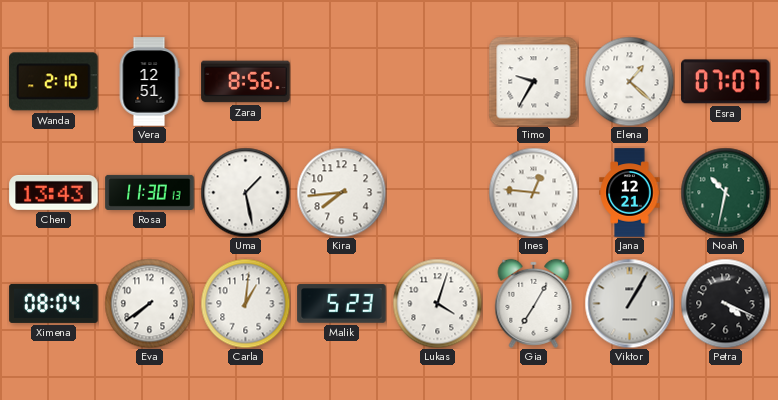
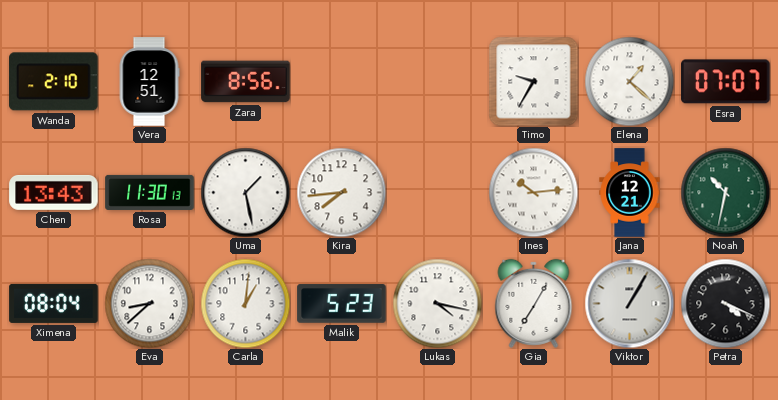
Ines: 12:46 -> 10:14 (533, 192)
Eva: 7:39 -> 8:38 (149, 303)
Lukas: 4:03 -> 4:17 (437, 303)
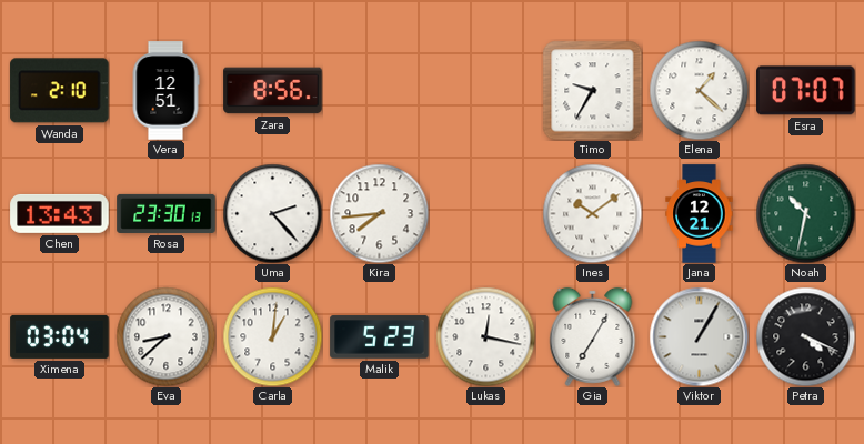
Rosa: 11:30 -> 23:30 (167, 213)
Uma: 1:28 -> 2:23 (272, 213)
Ines: 10:14 -> 10:09 (592, 213)
Ximena: 08:04 -> 03:04 (60, 336)
Lukas: 4:17 -> 12:17 (485, 336)
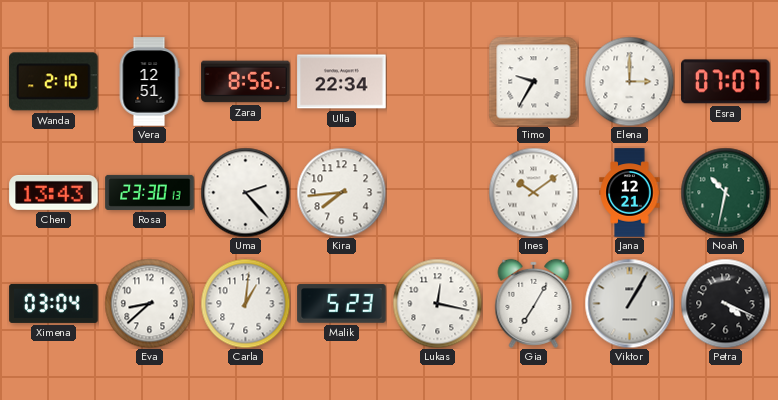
Ulla: none -> 22:34 (342, 82)
Elena: 1:22 -> 3:00 (629, 81)
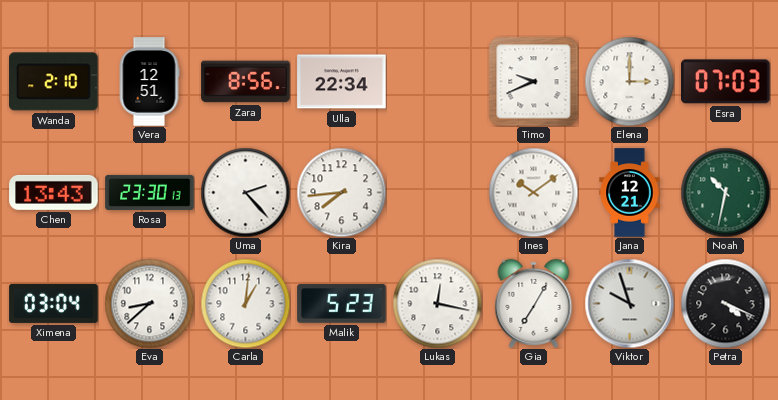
Timo: 9:35 -> 9:41 (533, 81)
Esra: 07:07 -> 07:03 (726, 82)
Viktor: 1:05 -> 9:57 (629, 303)
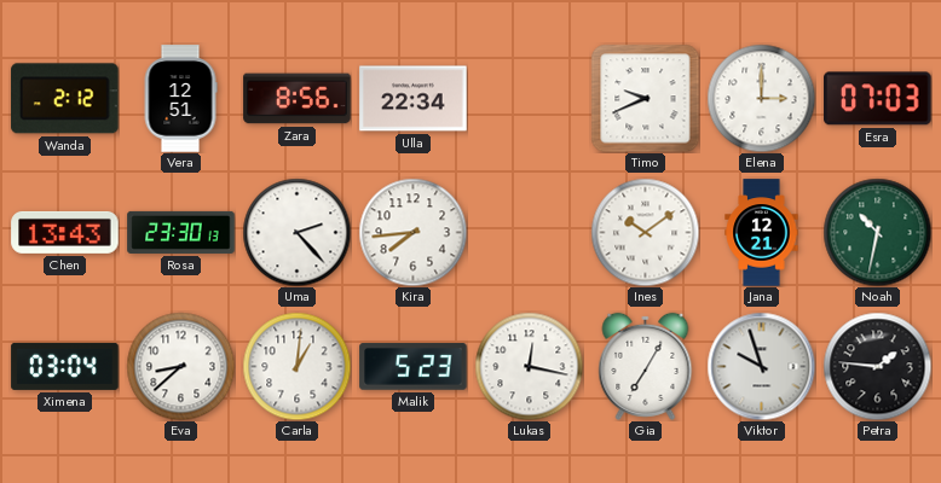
Wanda: 2:10 -> 2:12 (65, 99)
Petra: 4:19 -> 1:46 (877, 366)
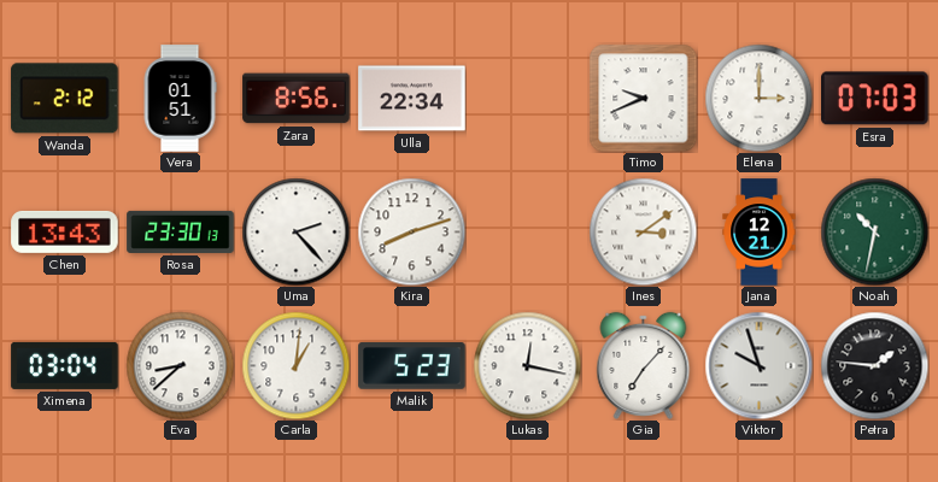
Vera: 12:51 -> 01:51 (180, 99)
Kira: 7:44 -> 8:12 (411, 231)
Ines: 10:09 -> 3:09 (643, 231)
Gia: 7:05 -> 7:07 (644, 365)
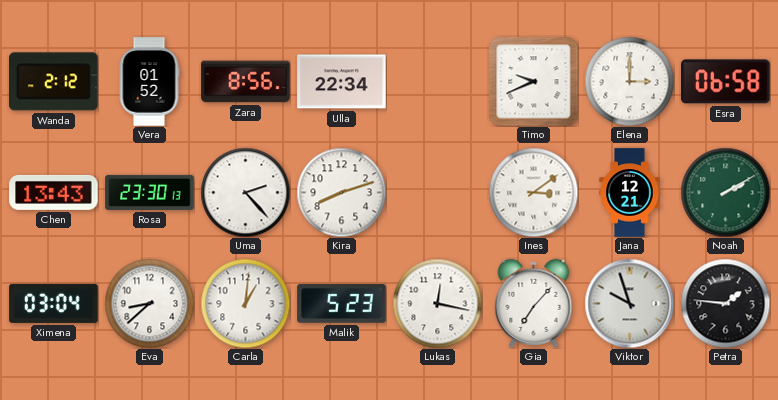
Vera: 01:51 -> 01:52 (149, 82)
Esra: 07:03 -> 06:58 (726, 82)
Noah: 10:32 -> 2:10 (725, 192)
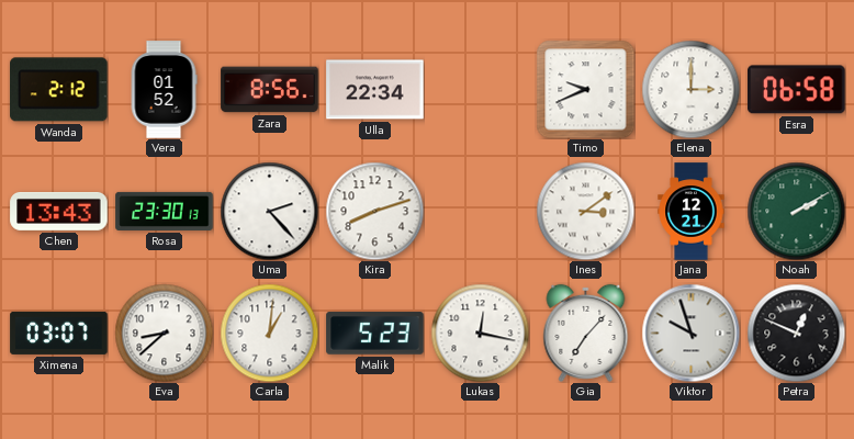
Ximena: 03:04 -> 03:07 (59, 333)
Petra: 1:46 -> 12:49 (796, 333)
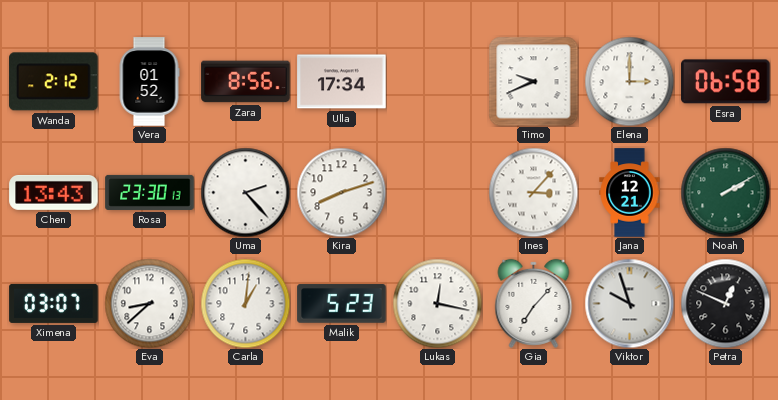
Ulla: 22:34 -> 17:34 (342, 82)
Ines: 3:09 -> 3:07 (533, 192)
